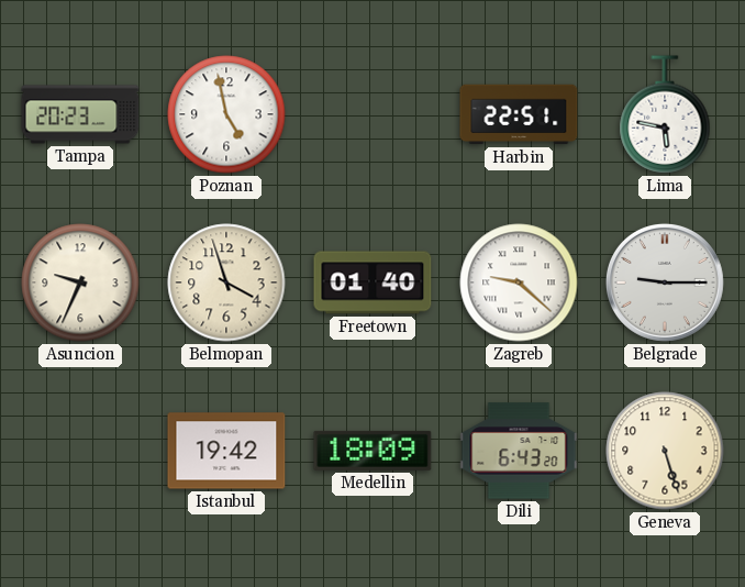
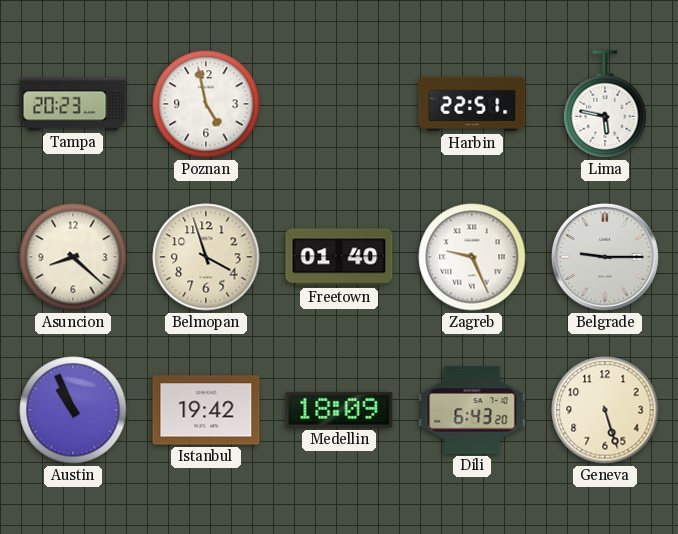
Asuncion: 9:34 -> 8:22 (73, 257)
Zagreb: 9:22 -> 9:26 (472, 257)
Austin: none -> 10:56 (73, 410)
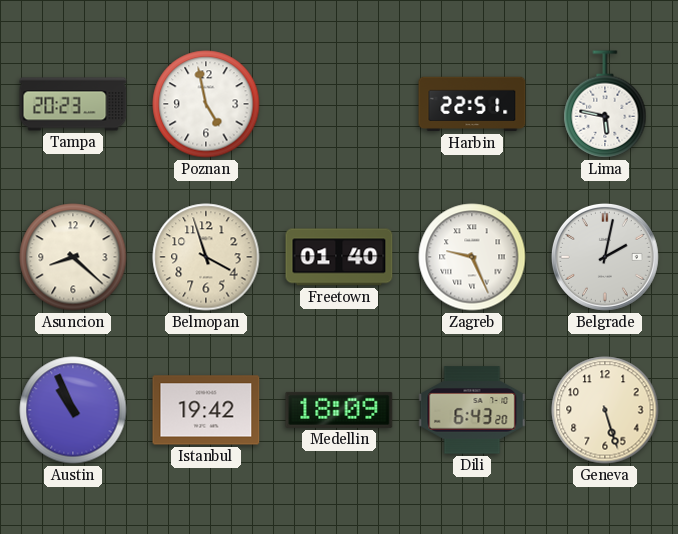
Belgrade: 9:15 -> 2:02 (605, 257)
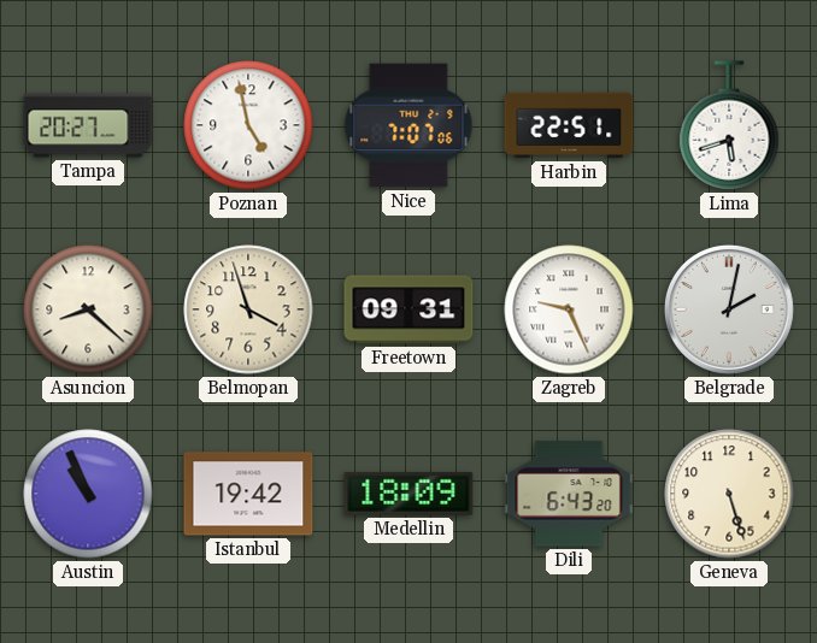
Tampa: 20:23 -> 20:27 (88, 125)
Nice: none -> 7:07 (408, 125)
Lima: 5:47 -> 5:42 (729, 125)
Freetown: 01:40 -> 09:31 (408, 309)
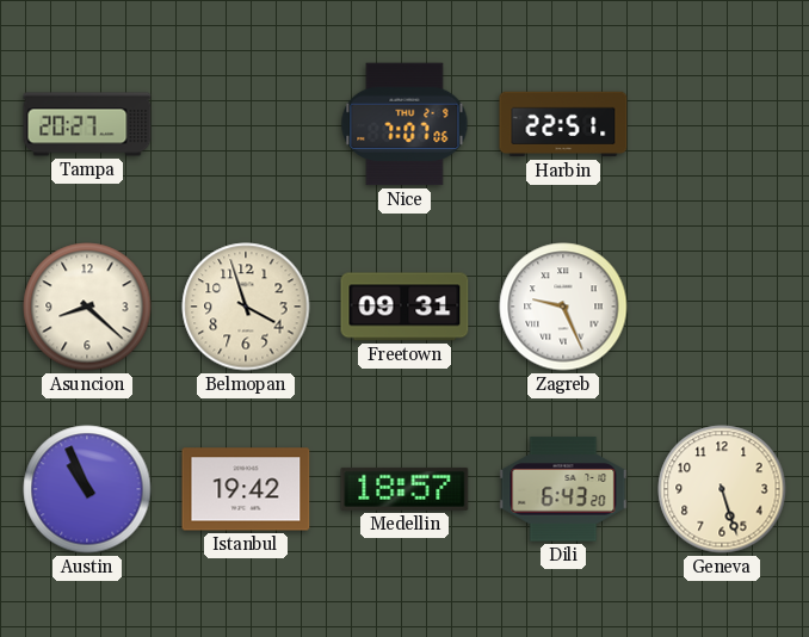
Poznan: 4:58 -> none (248, 125)
Lima: 5:42 -> none (729, 125)
Belgrade: 2:02 -> none (729, 309)
Medellin: 18:09 -> 18:57 (404, 489)
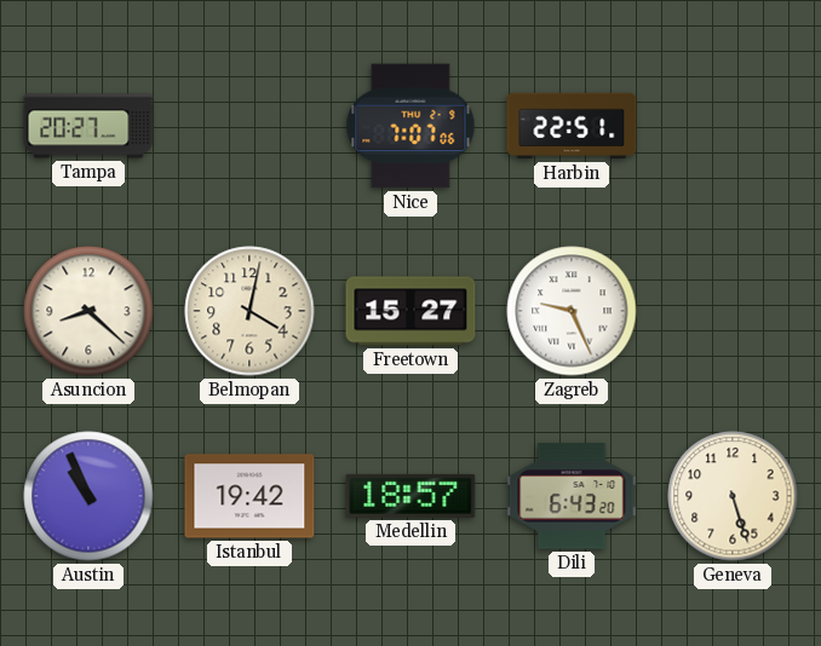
Belmopan: 3:57 -> 4:02 (249, 311)
Freetown: 09:31 -> 15:27 (410, 311)
